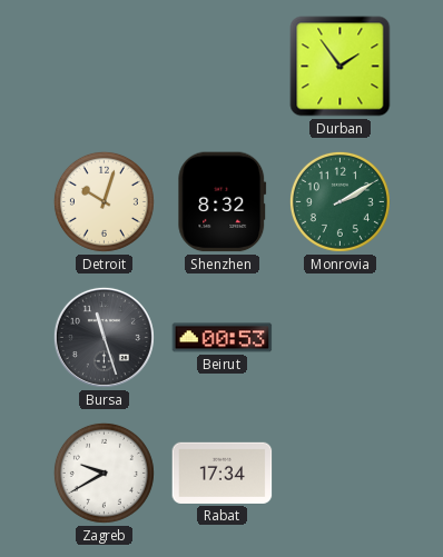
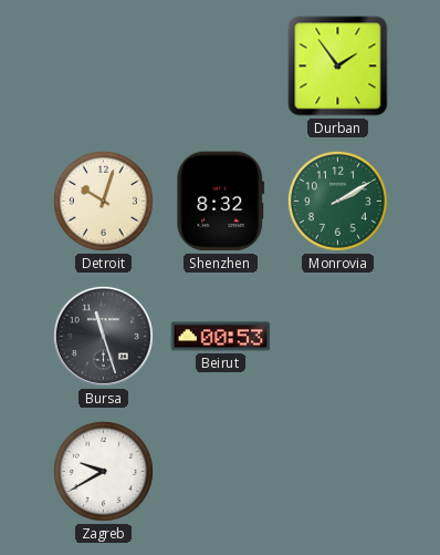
Rabat: 17:34 -> none (223, 473)
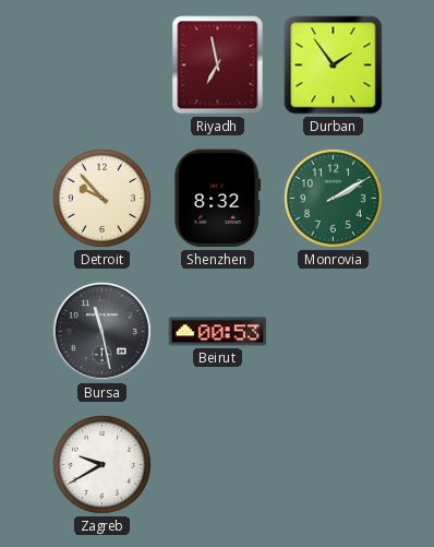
Riyadh: none -> 6:58 (218, 66)
Detroit: 10:03 -> 9:53 (101, 198)
Bursa: 11:27 -> 11:28 (101, 331)
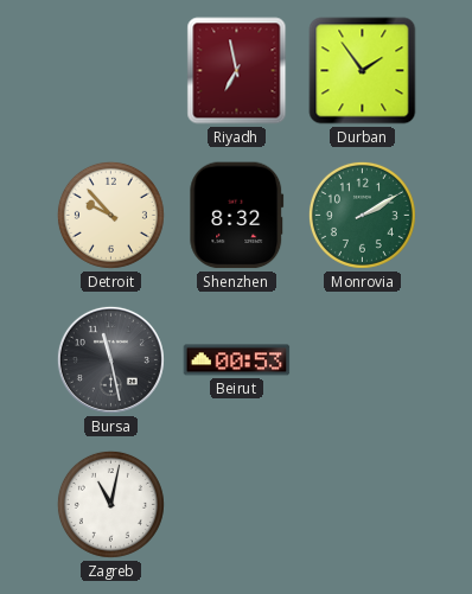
Zagreb: 9:40 -> 11:02 (110, 504)
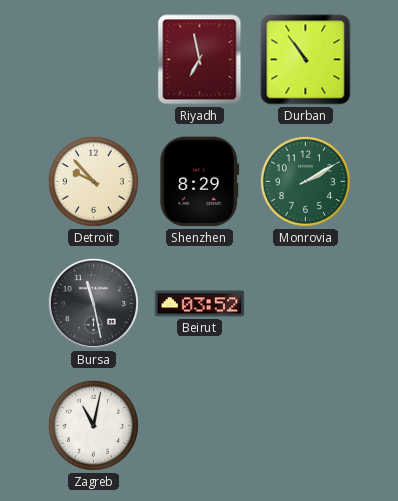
Durban: 1:54 -> 10:54 (306, 60)
Shenzhen: 8:32 -> 8:29 (200, 182)
Beirut: 00:53 -> 03:52 (200, 304)
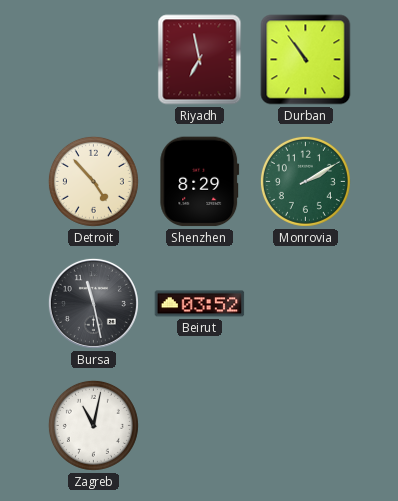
Detroit: 9:53 -> 4:53 (93, 181)
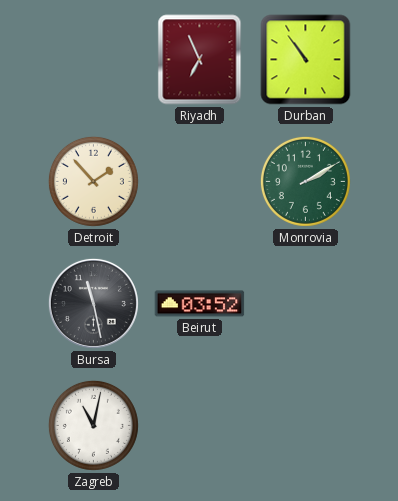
Riyadh: 6:58 -> 6:56 (200, 60)
Detroit: 4:53 -> 1:53 (93, 181)
Shenzhen: 8:29 -> none (200, 182)
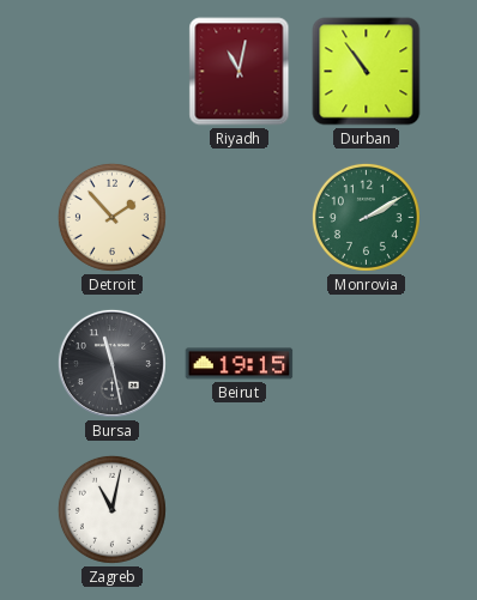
Riyadh: 6:56 -> 11:02 (240, 72)
Beirut: 03:52 -> 19:15 (240, 364)
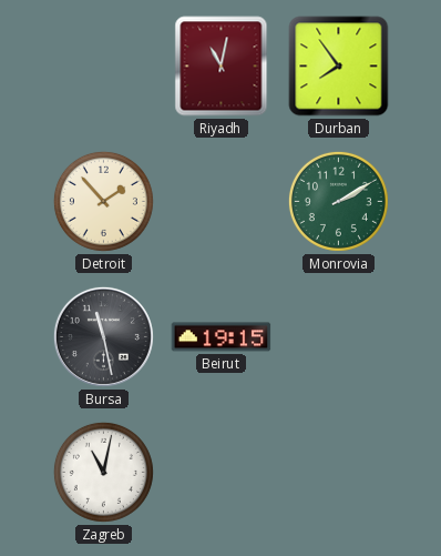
Durban: 10:54 -> 7:54 (339, 67)
